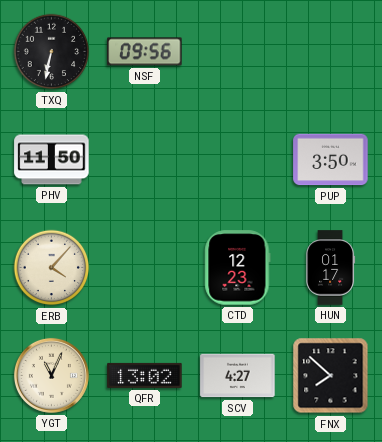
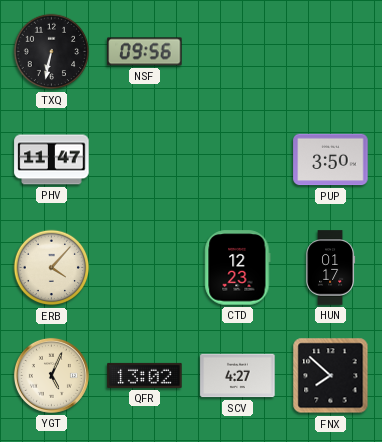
PHV: 11:50 -> 11:47 (52, 160)
YGT: 11:04 -> 5:04 (51, 375)
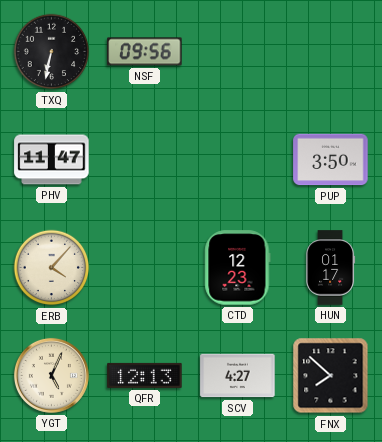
QFR: 13:02 -> 12:13 (145, 375)
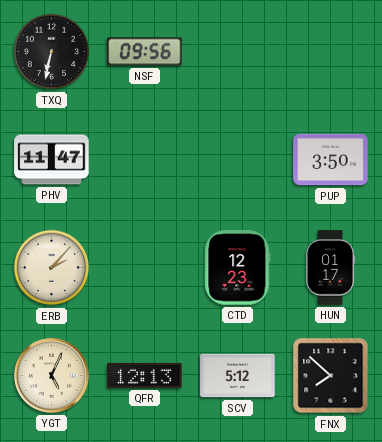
ERB: 4:07 -> 2:07 (52, 268)
SCV: 4:27 -> 5:12 (238, 376)
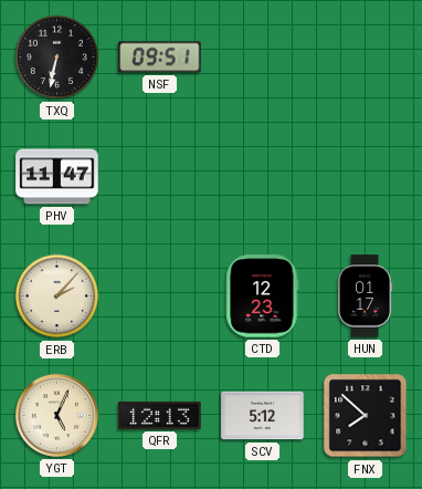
NSF: 09:56 -> 09:51 (160, 58)
PUP: 3:50 -> none (331, 160)
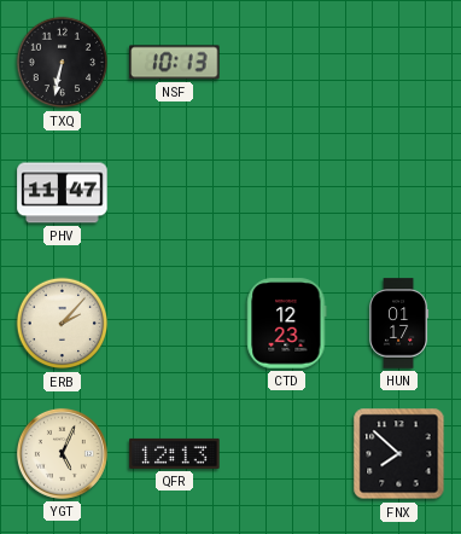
NSF: 09:51 -> 10:13 (175, 63)
SCV: 5:12 -> none (263, 416)
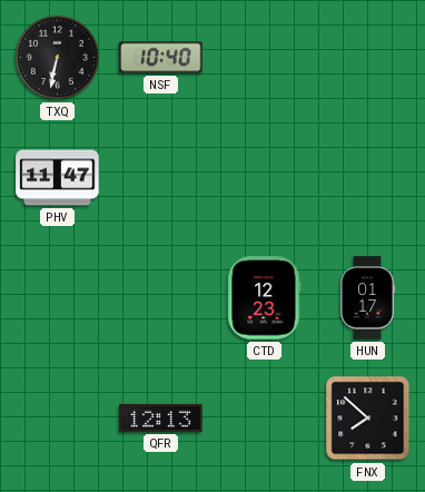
NSF: 10:13 -> 10:40 (161, 58)
ERB: 2:07 -> none (63, 324)
YGT: 5:04 -> none (62, 453)
